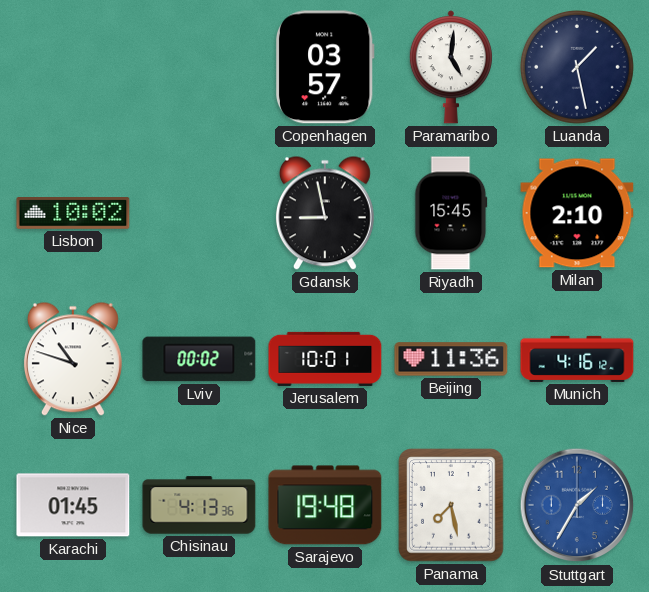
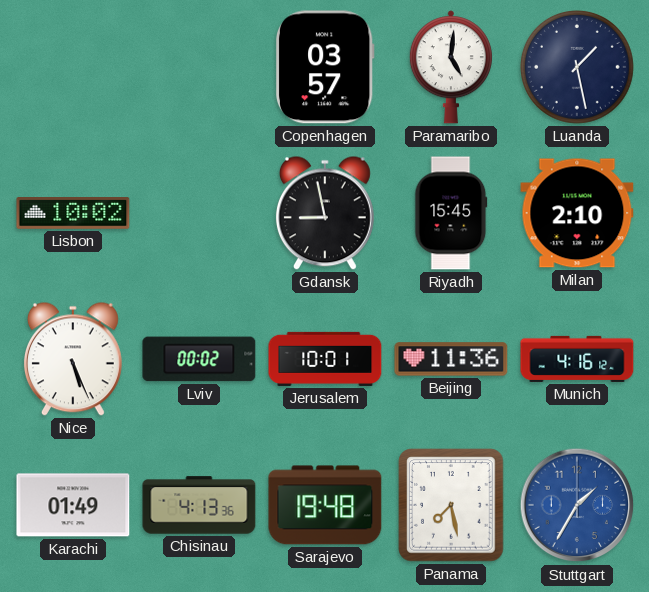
Nice: 10:48 -> 5:26 (73, 359)
Karachi: 01:45 -> 01:49 (73, 505)
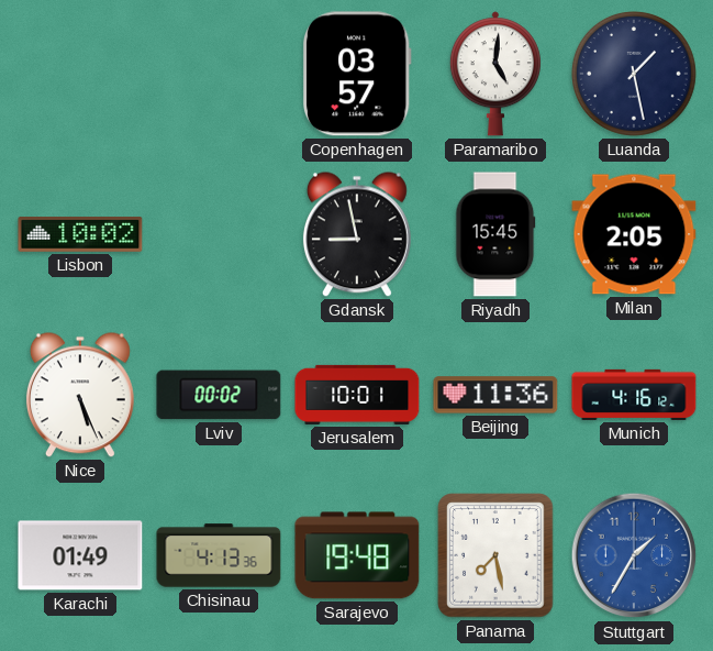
Milan: 2:10 -> 2:05 (634, 234)
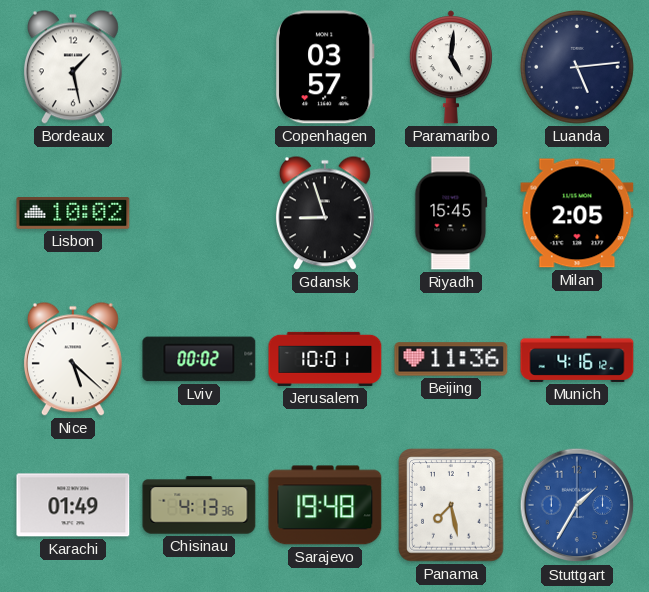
Bordeaux: none -> 1:28 (73, 67)
Luanda: 1:28 -> 5:14 (577, 67)
Gdansk: 8:58 -> 8:57 (325, 213)
Nice: 5:26 -> 5:22 (73, 359)
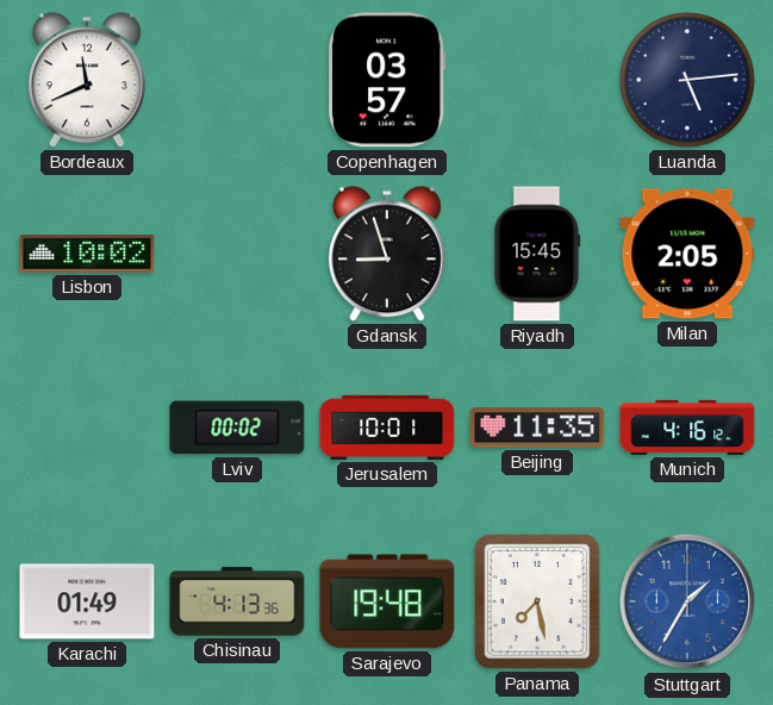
Bordeaux: 1:28 -> 11:41 (87, 80)
Paramaribo: 5:01 -> none (451, 67)
Nice: 5:22 -> none (73, 359)
Beijing: 11:36 -> 11:35 (537, 428)
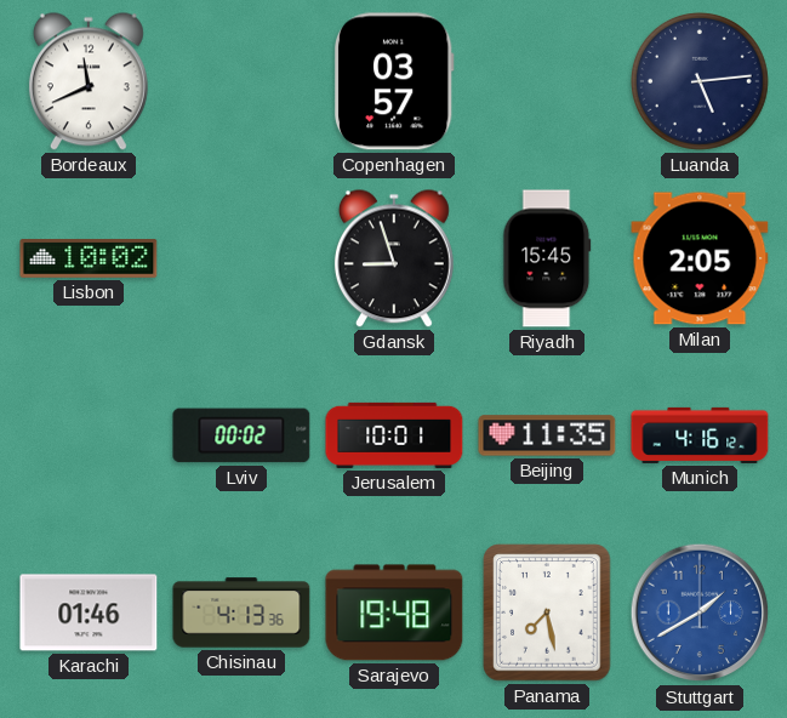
Karachi: 01:49 -> 01:46 (89, 612)
Stuttgart: 1:35 -> 1:40 (700, 612)
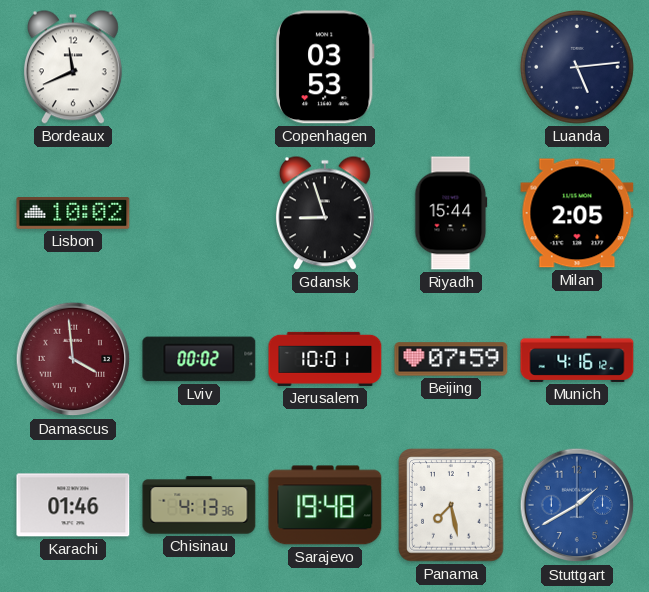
Copenhagen: 03:57 -> 03:53 (325, 67)
Riyadh: 15:45 -> 15:44 (451, 213)
Damascus: none -> 3:59 (73, 359)
Beijing: 11:35 -> 07:59 (451, 359)
